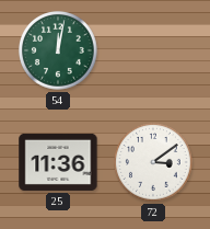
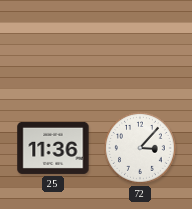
54: 12:02 -> none (59, 51)
72: 3:09 -> 3:07 (141, 149)
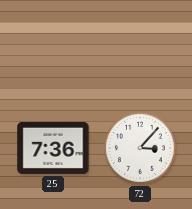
25: 11:36 -> 7:36 (53, 148)
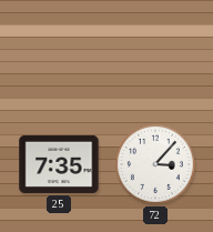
25: 7:36 -> 7:35 (59, 164)
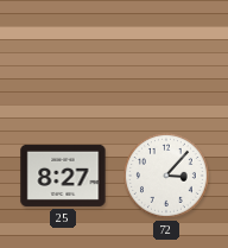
25: 7:35 -> 8:27 (63, 176)
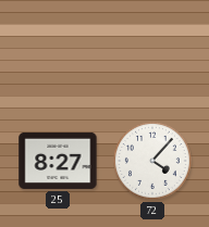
72: 3:07 -> 4:07 (153, 162)
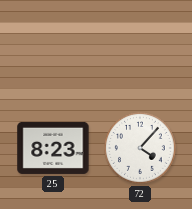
25: 8:27 -> 8:23 (53, 148)
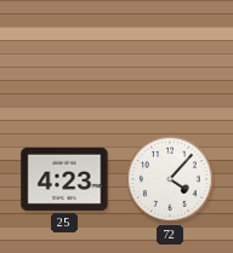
25: 8:23 -> 4:23 (64, 179)
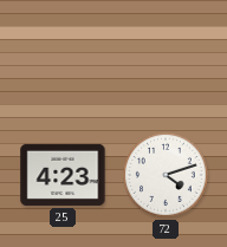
72: 4:07 -> 4:12 (167, 176)
